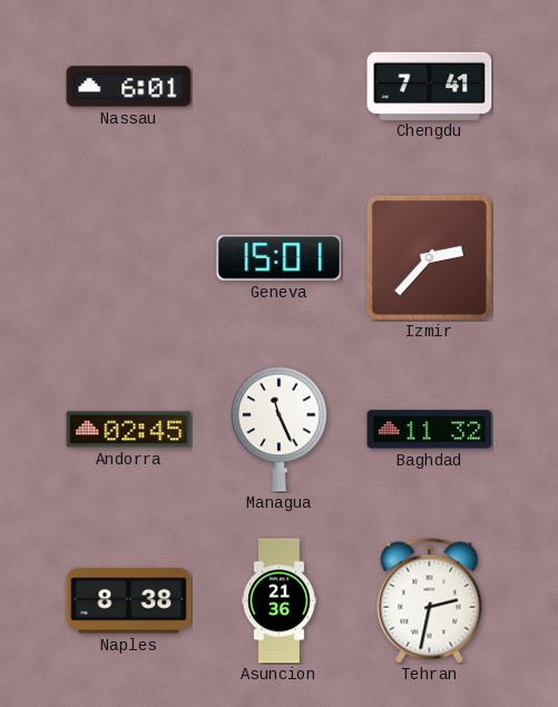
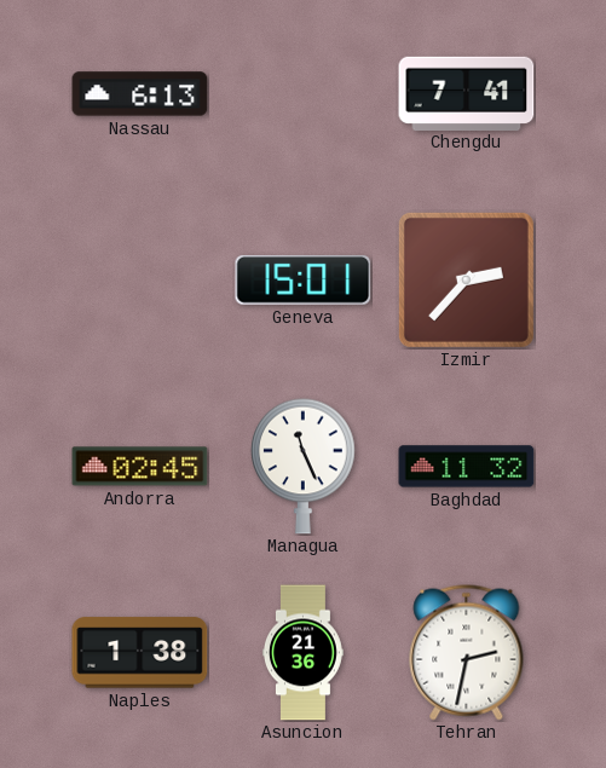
Nassau: 6:01 -> 6:13 (140, 94)
Naples: 8:38 -> 1:38 (140, 653)
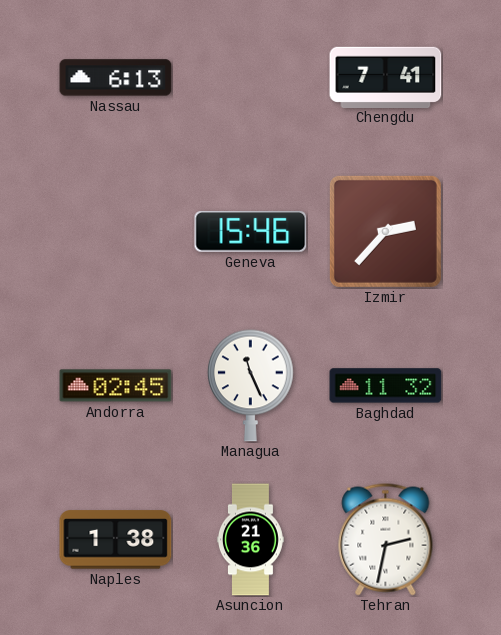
Geneva: 15:01 -> 15:46 (251, 231)
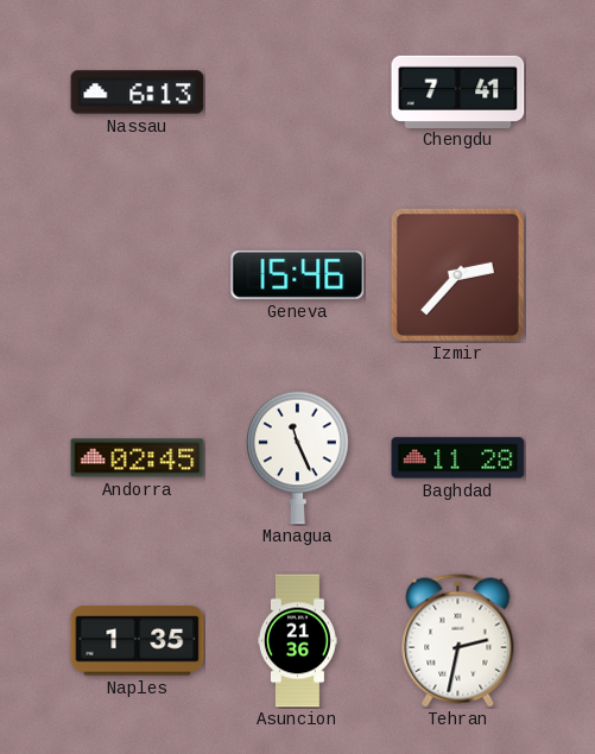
Baghdad: 11:32 -> 11:28 (458, 458)
Naples: 1:38 -> 1:35 (138, 641)
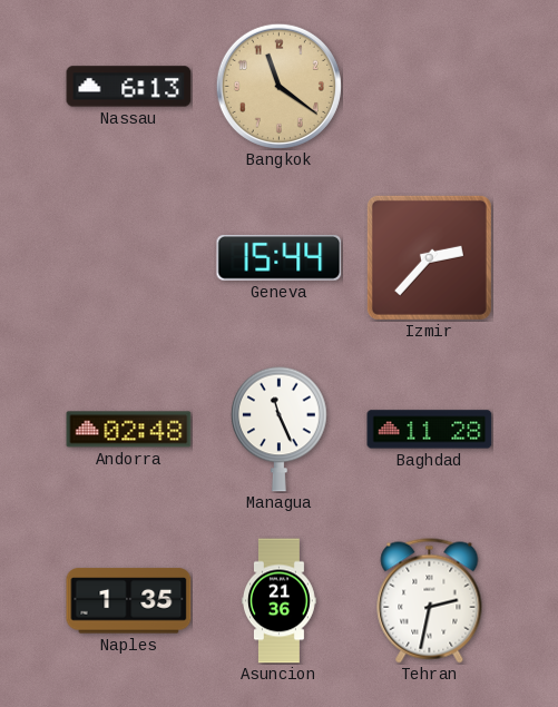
Bangkok: none -> 11:21 (278, 86)
Chengdu: 7:41 -> none (458, 91)
Geneva: 15:46 -> 15:44 (280, 257)
Andorra: 02:45 -> 02:48 (129, 430)
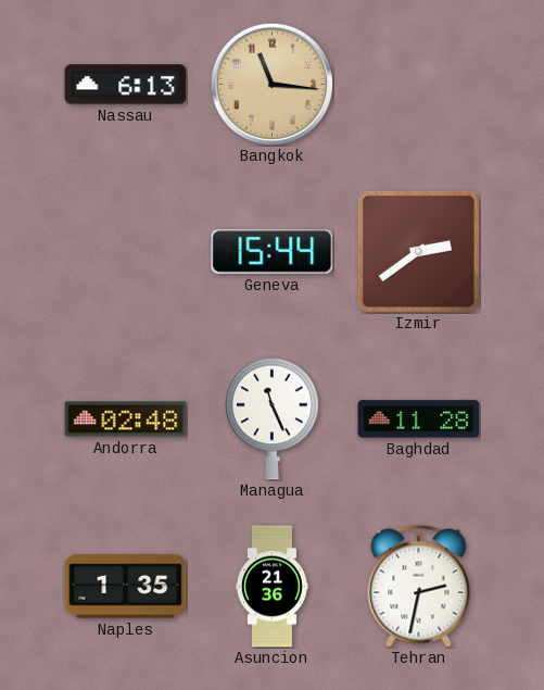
Bangkok: 11:21 -> 11:16 (271, 84)
Izmir: 2:37 -> 2:39 (418, 251)
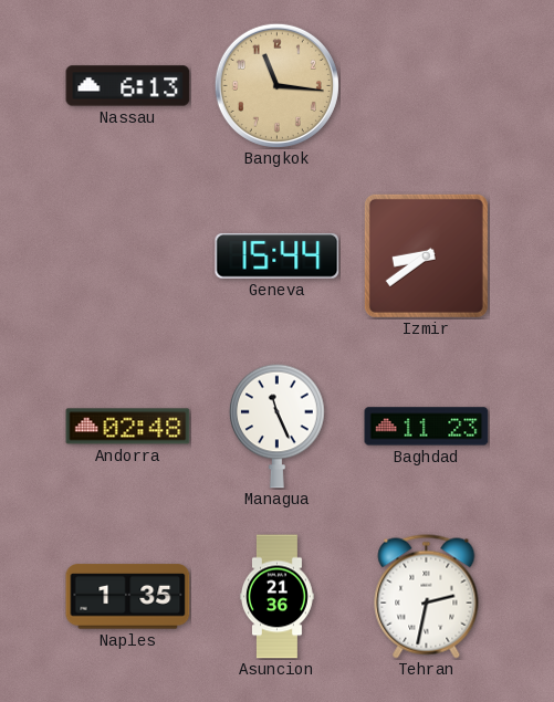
Izmir: 2:39 -> 8:39 (426, 255)
Baghdad: 11:28 -> 11:23 (427, 427)
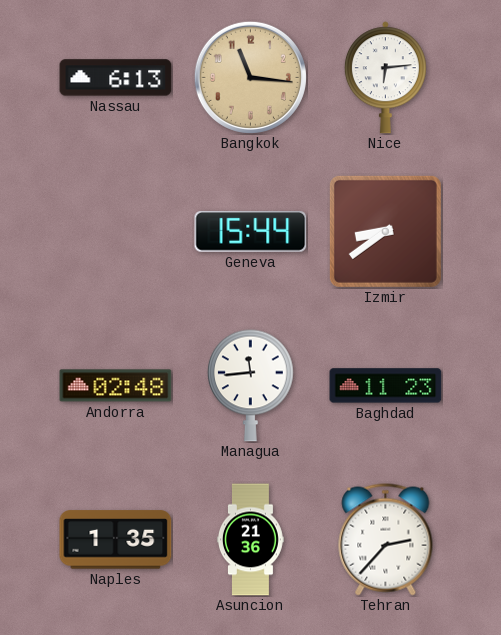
Nice: none -> 6:14 (385, 78)
Managua: 11:26 -> 11:44 (251, 385)
Tehran: 2:32 -> 2:37 (386, 540)
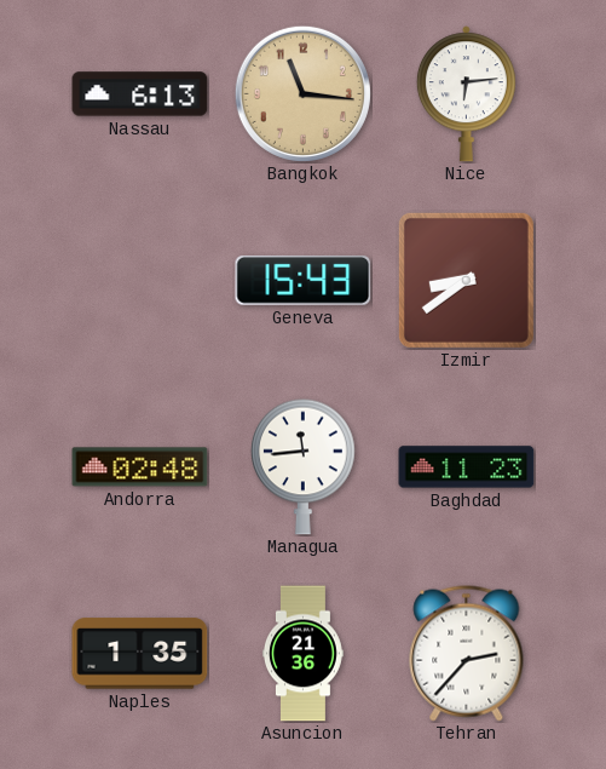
Geneva: 15:44 -> 15:43 (304, 280)
